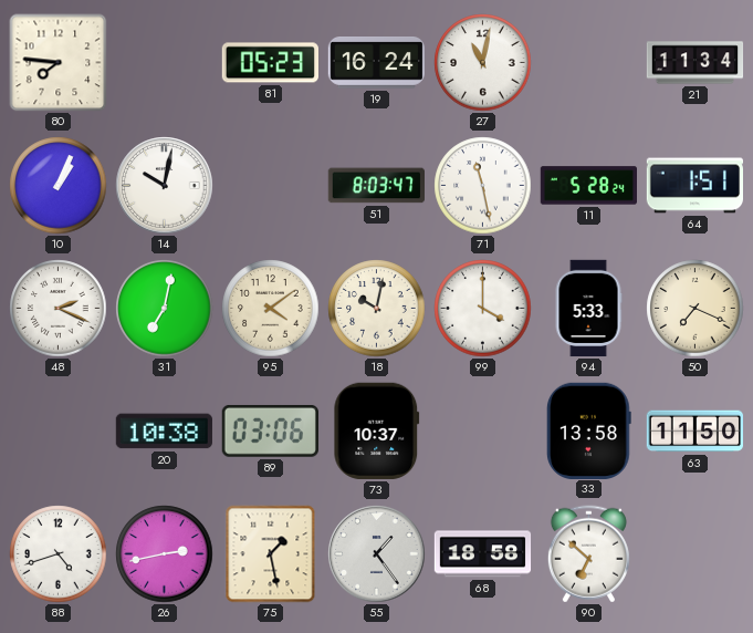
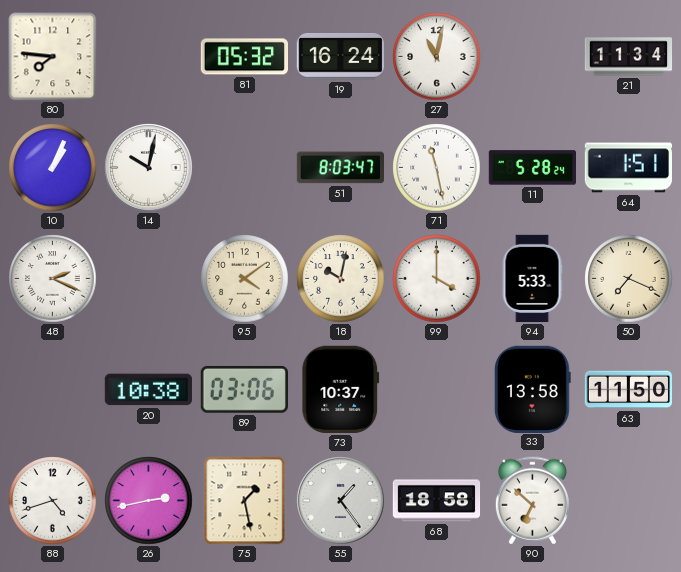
81: 05:23 -> 05:32 (244, 57)
31: 7:02 -> none (165, 309)
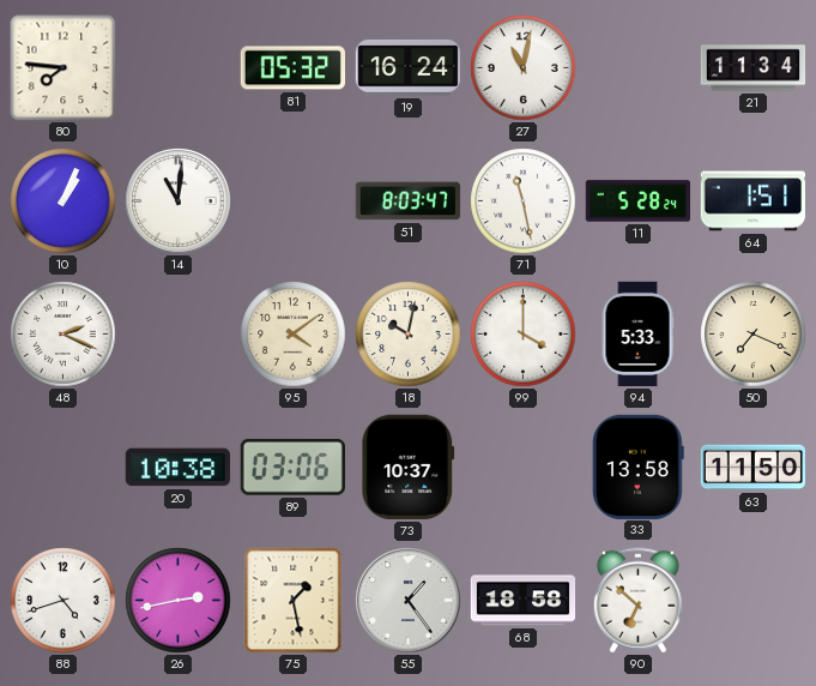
14: 10:02 -> 11:01 (179, 201)
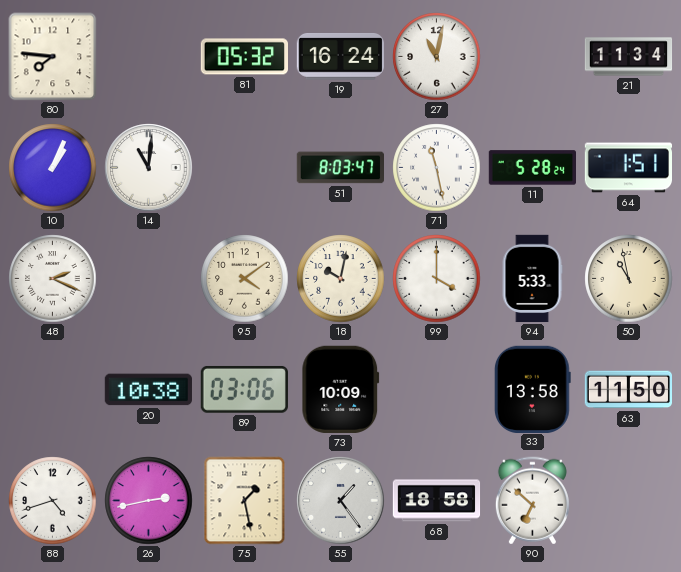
50: 7:19 -> 10:58 (629, 279)
73: 10:37 -> 10:09 (341, 389)
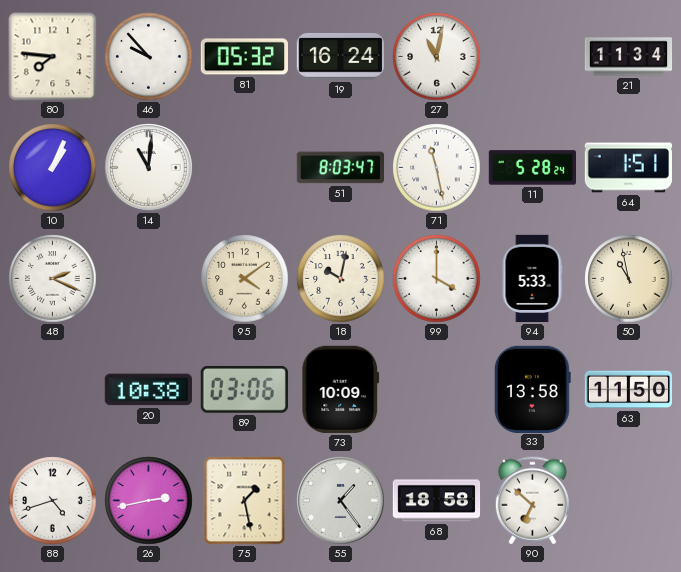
46: none -> 9:53 (149, 57)
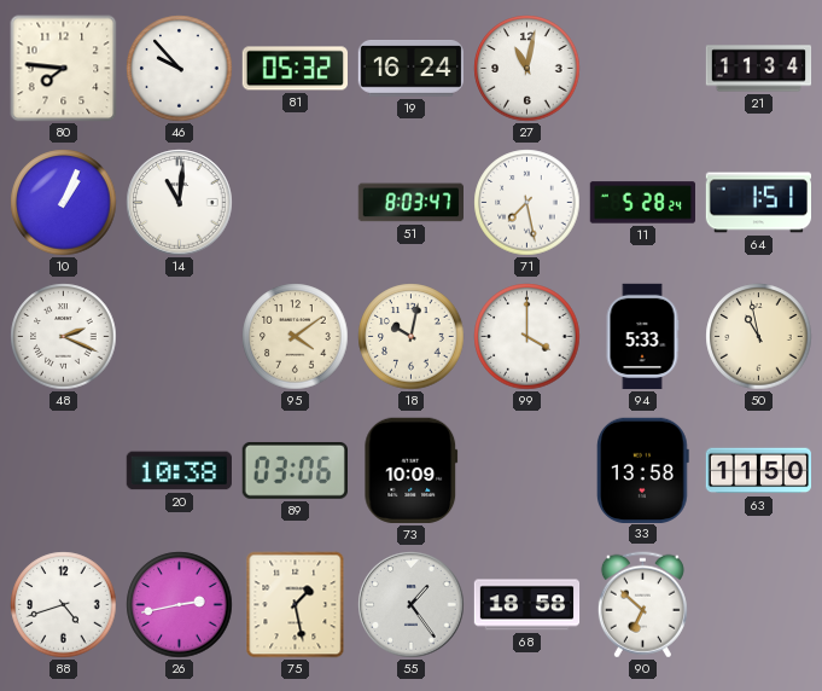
71: 11:28 -> 7:28 (527, 203)
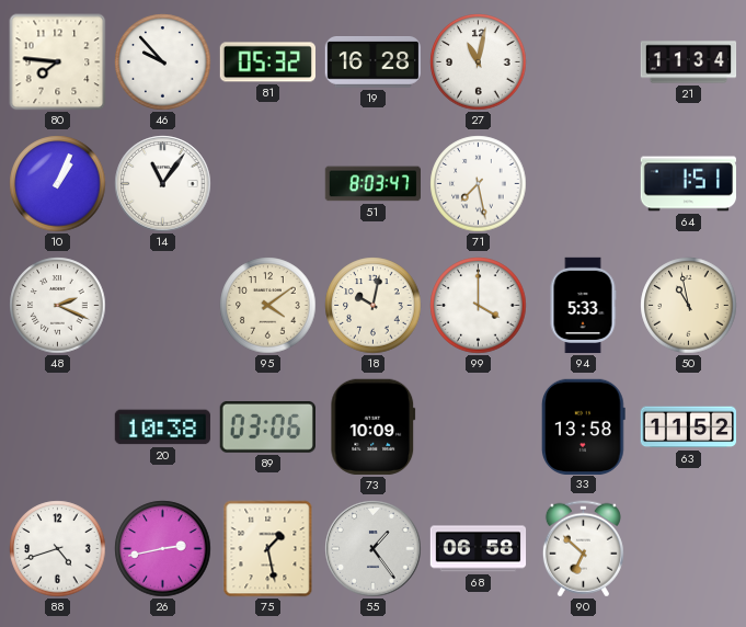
19: 16:24 -> 16:28 (372, 62)
14: 11:01 -> 11:06 (163, 184)
11: 5:28 -> none (642, 203)
63: 11:50 -> 11:52 (688, 428)
68: 18:58 -> 06:58 (479, 549)
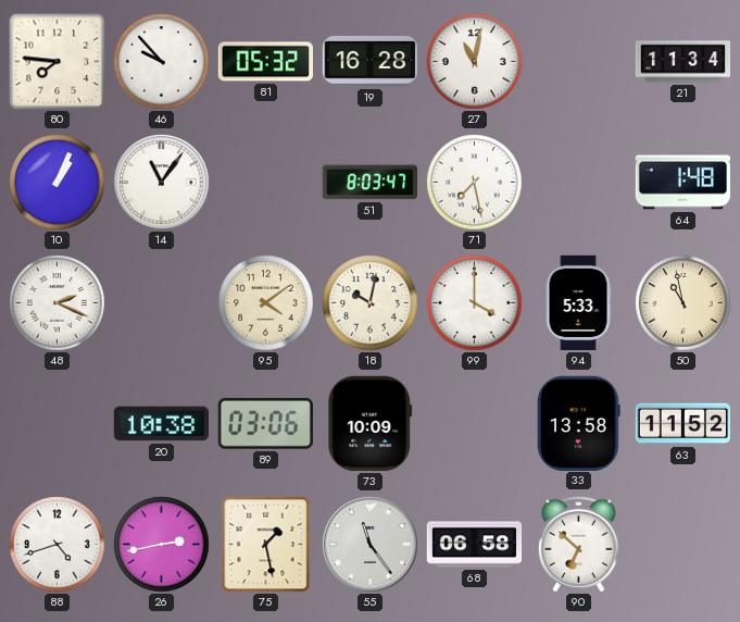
64: 1:51 -> 1:48 (683, 183)
55: 1:24 -> 11:24 (371, 545)
